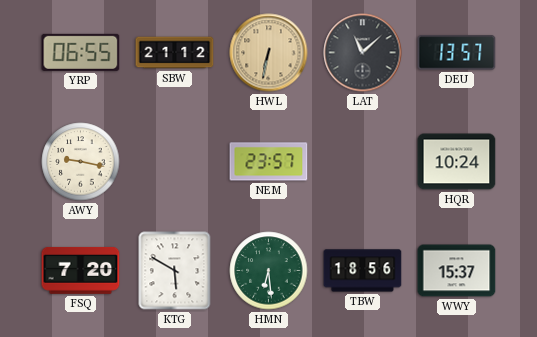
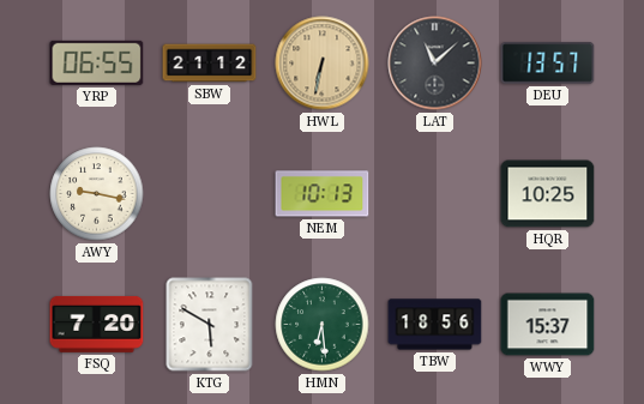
NEM: 23:57 -> 10:13 (323, 194)
HQR: 10:24 -> 10:25 (548, 194)
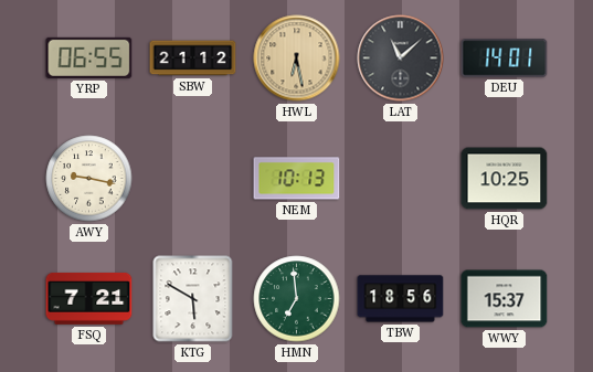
HWL: 6:32 -> 6:28 (297, 59)
DEU: 13:57 -> 14:01 (505, 59)
FSQ: 7:20 -> 7:21 (89, 299)
HMN: 6:29 -> 6:59 (297, 299)
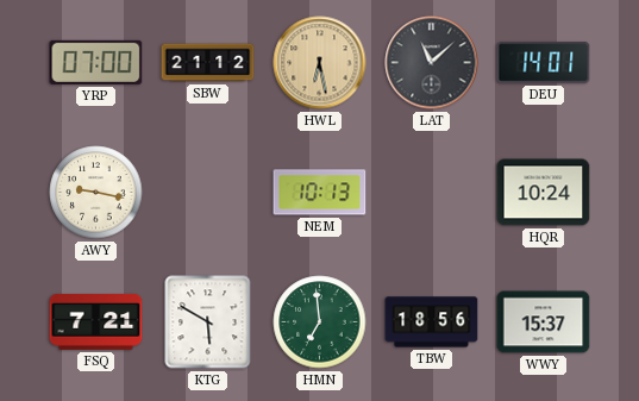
YRP: 06:55 -> 07:00 (96, 62)
HQR: 10:25 -> 10:24 (544, 193)
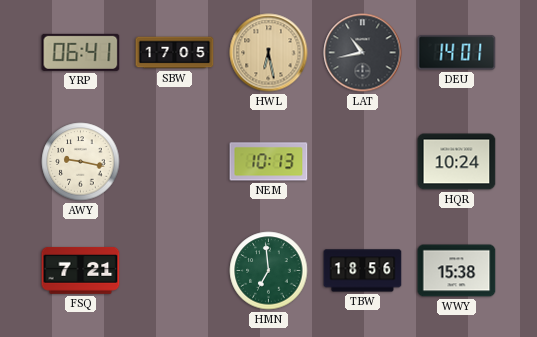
YRP: 07:00 -> 06:41 (81, 52)
SBW: 21:12 -> 17:05 (175, 53)
LAT: 11:08 -> 10:43 (363, 53)
KTG: 5:50 -> none (208, 322)
WWY: 15:37 -> 15:38 (457, 271)
